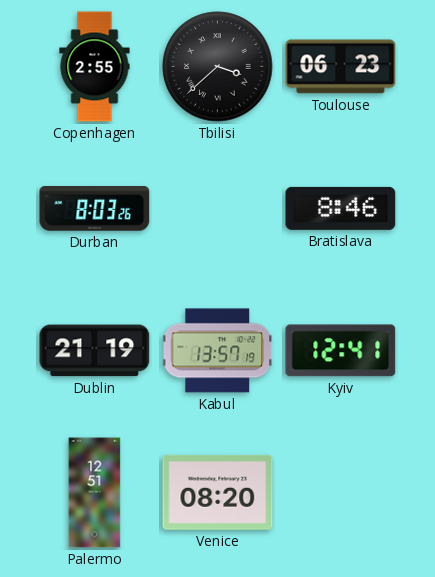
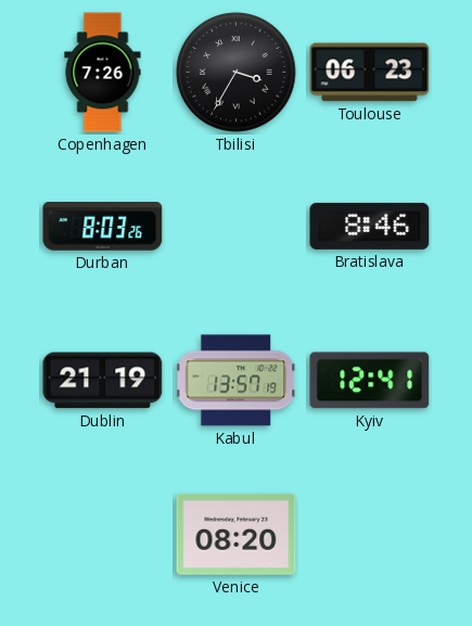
Copenhagen: 2:55 -> 7:26 (103, 73)
Tbilisi: 3:38 -> 3:35 (237, 73)
Palermo: 12:51 -> none (95, 493)
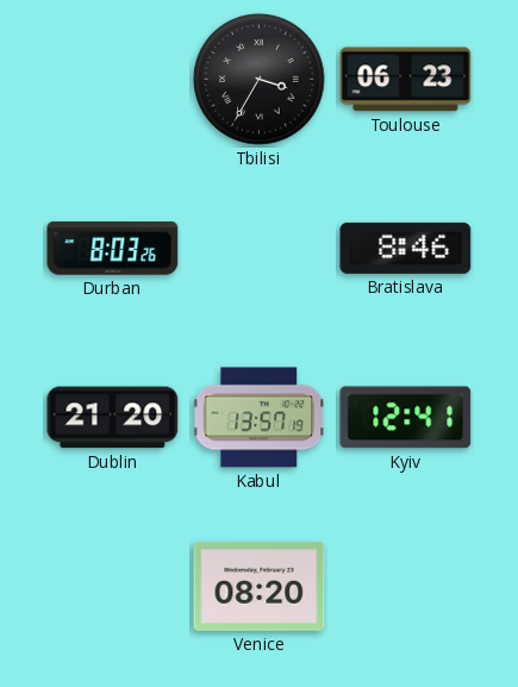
Copenhagen: 7:26 -> none (103, 73)
Dublin: 21:19 -> 21:20 (113, 418)
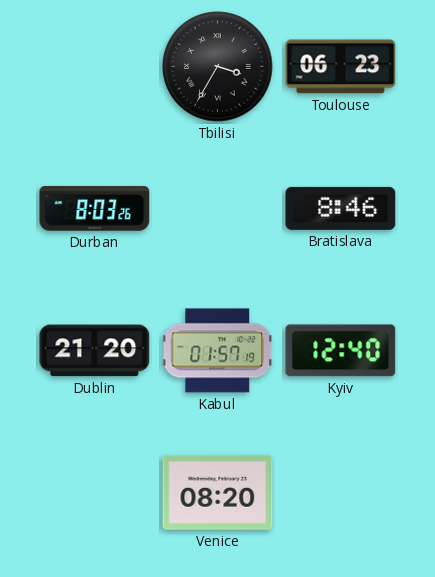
Kabul: 13:57 -> 01:57 (218, 351)
Kyiv: 12:41 -> 12:40 (341, 351)
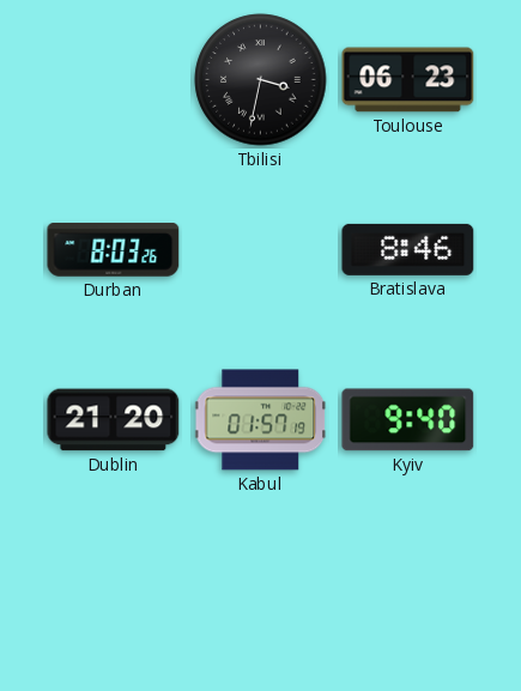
Tbilisi: 3:35 -> 3:32 (261, 80)
Kyiv: 12:40 -> 9:40 (408, 420)
Venice: 08:20 -> none (218, 492)
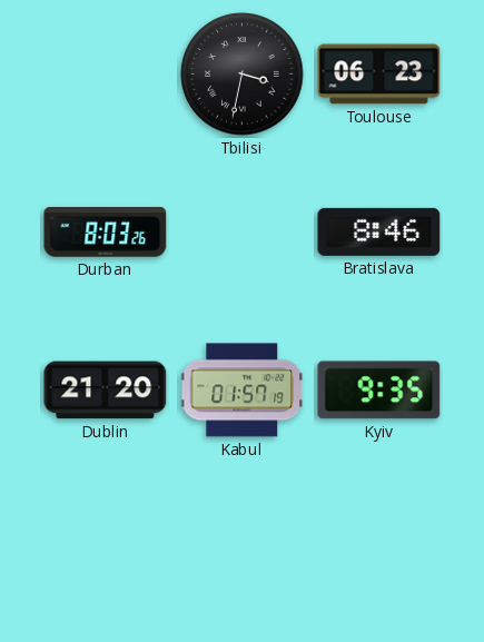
Kyiv: 9:40 -> 9:35 (379, 391)
